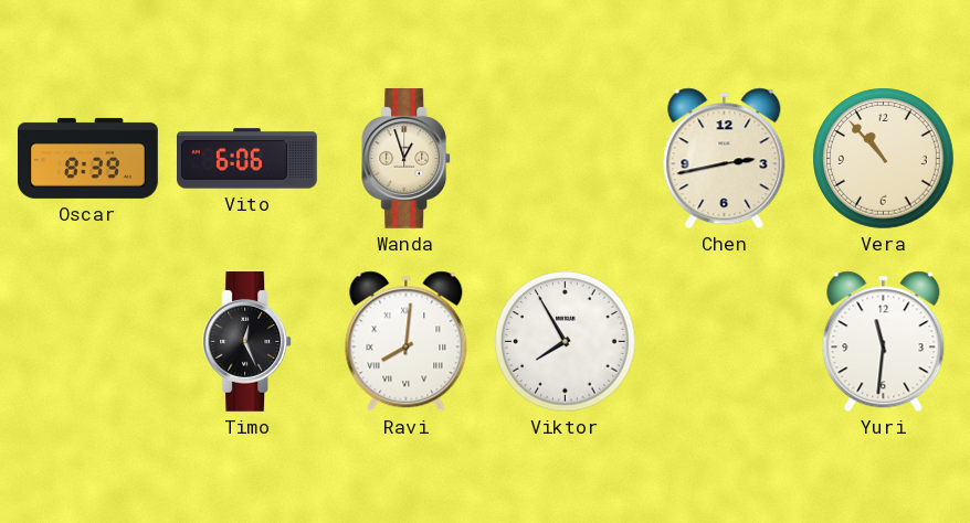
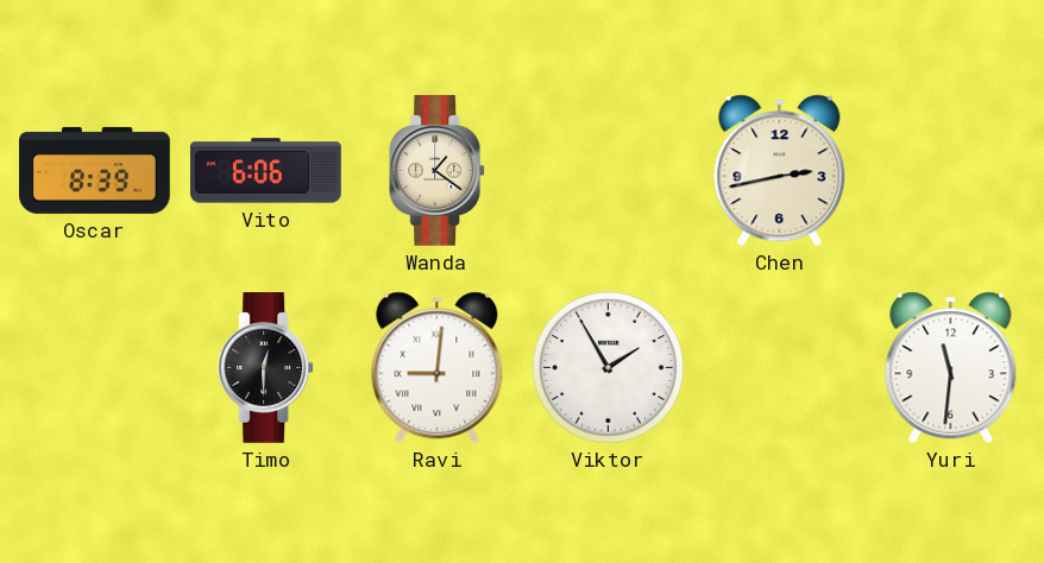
Wanda: 12:57 -> 1:21 (438, 171)
Vera: 10:53 -> none (884, 159)
Timo: 12:26 -> 12:30 (266, 368)
Ravi: 8:01 -> 9:01 (438, 368)
Viktor: 7:55 -> 1:55 (609, 368)
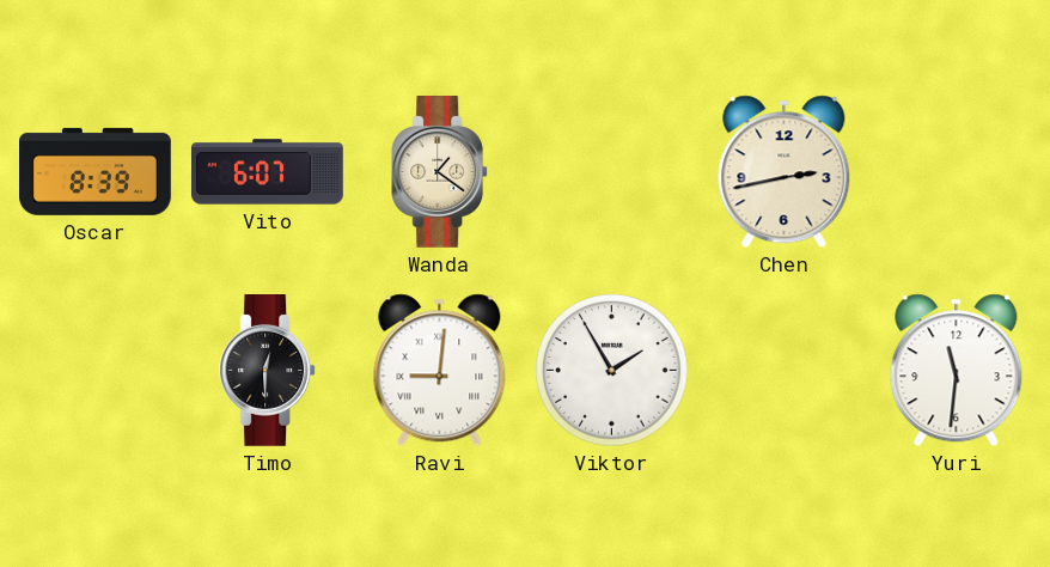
Vito: 6:06 -> 6:07 (268, 172)
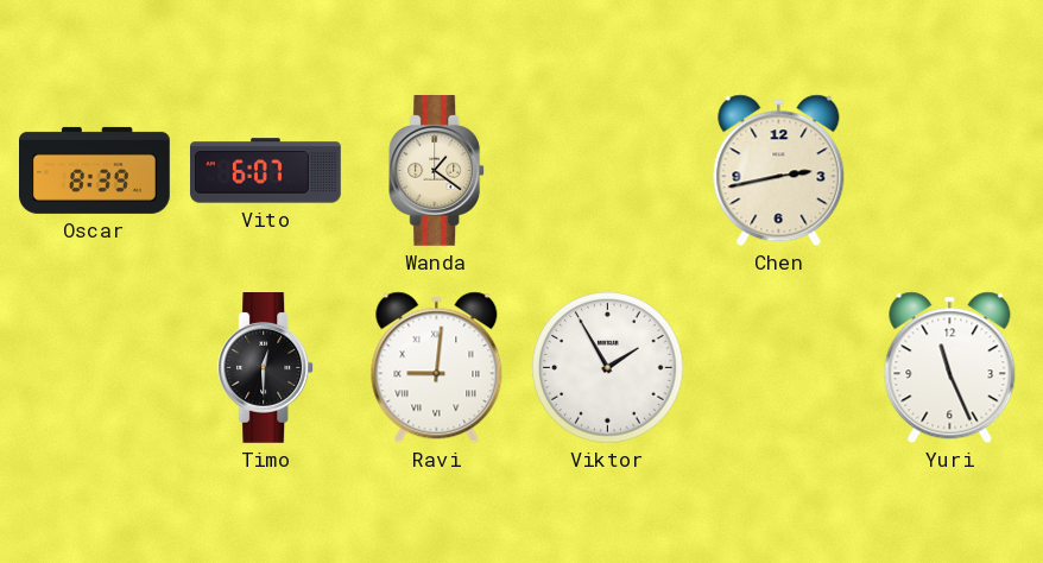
Yuri: 11:31 -> 11:26 (950, 368)
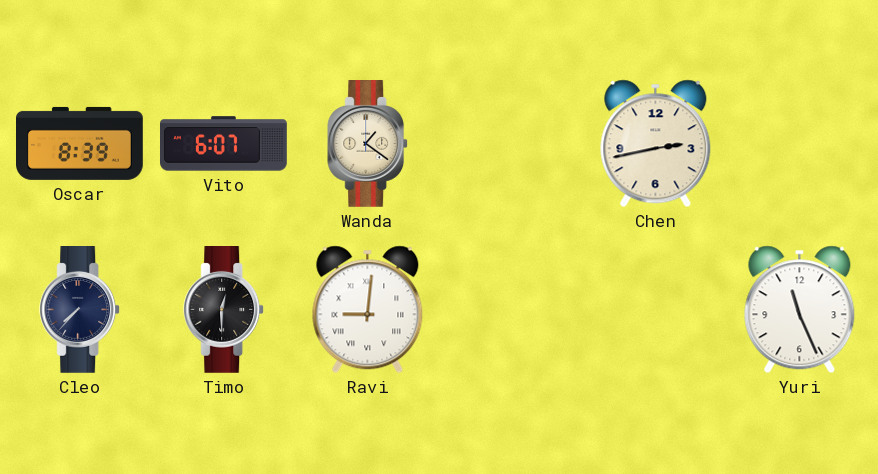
Cleo: none -> 7:37 (80, 310)
Viktor: 1:55 -> none (608, 368)
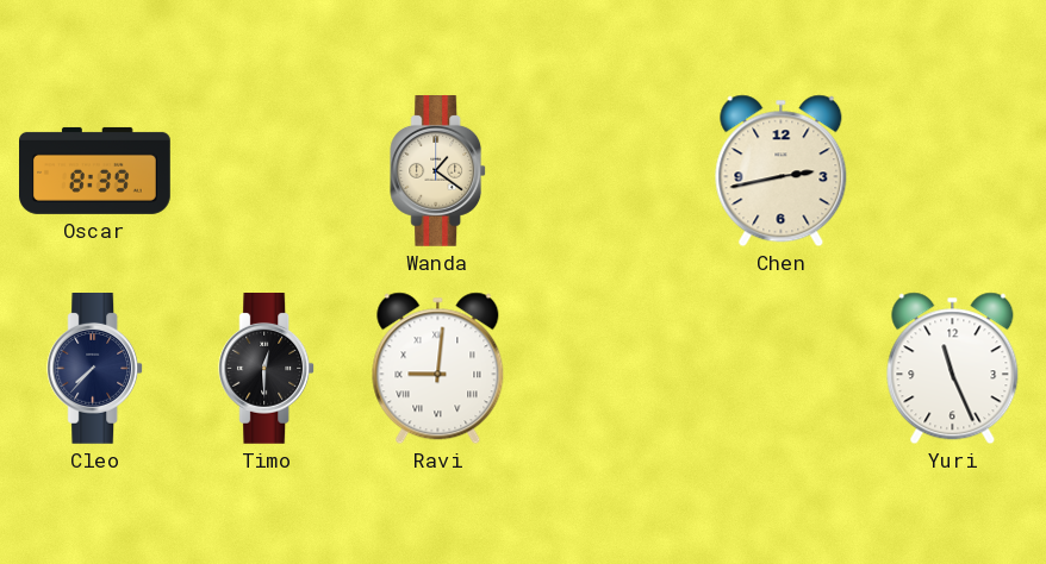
Vito: 6:07 -> none (224, 144)
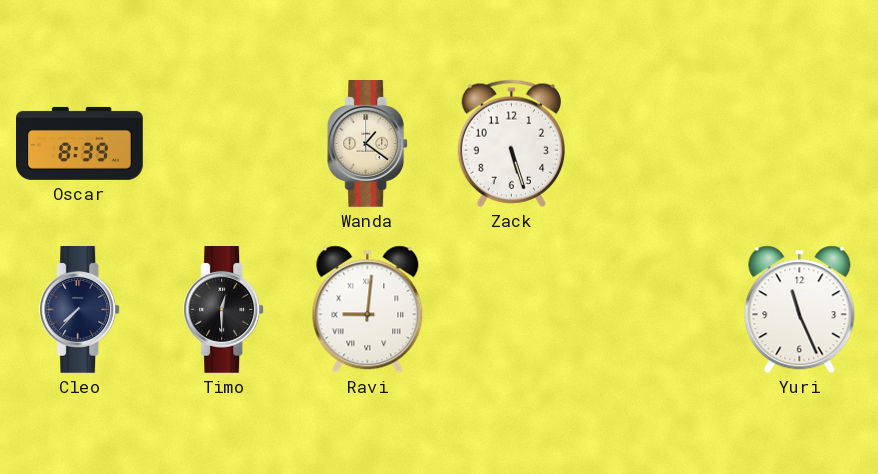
Zack: none -> 5:27 (511, 143)
Chen: 2:43 -> none (782, 171)
